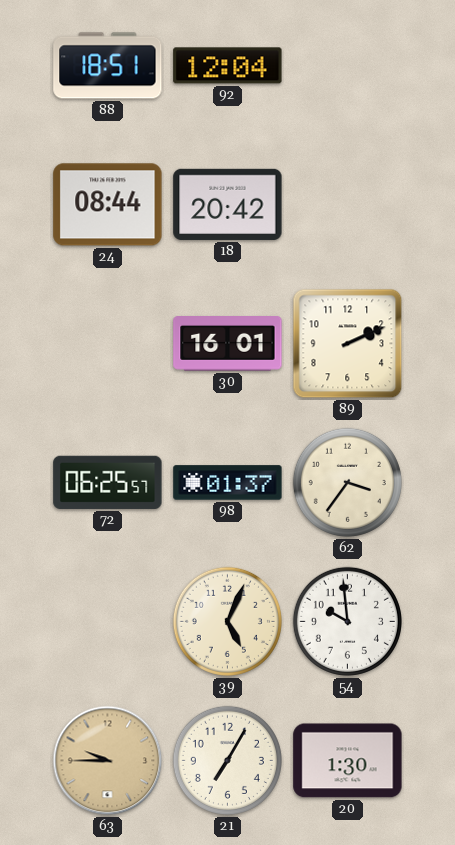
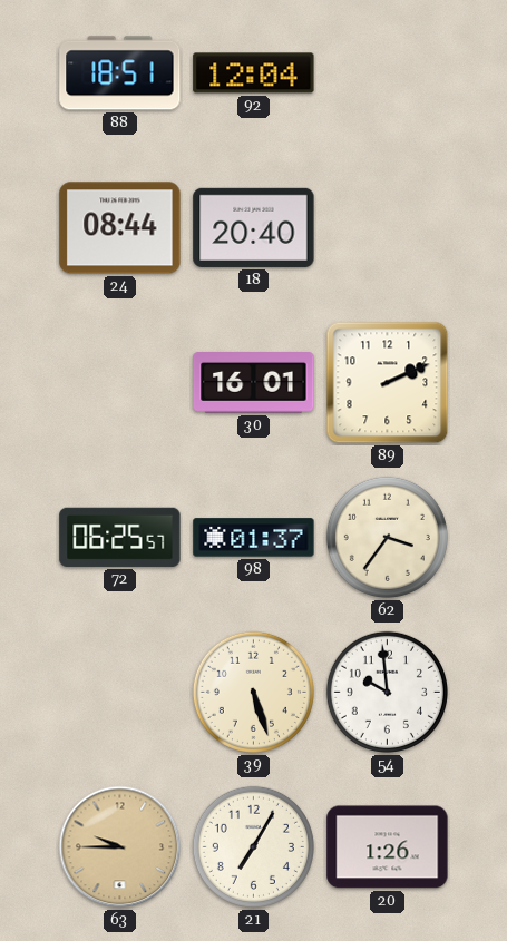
18: 20:42 -> 20:40 (254, 227)
39: 5:04 -> 5:27 (253, 692)
20: 1:30 -> 1:26 (388, 847)
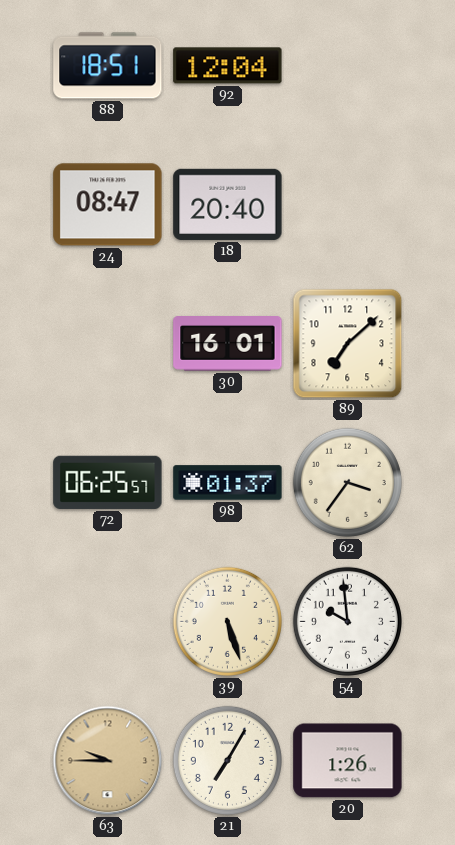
24: 08:44 -> 08:47 (108, 205)
89: 2:11 -> 7:08 (348, 344)
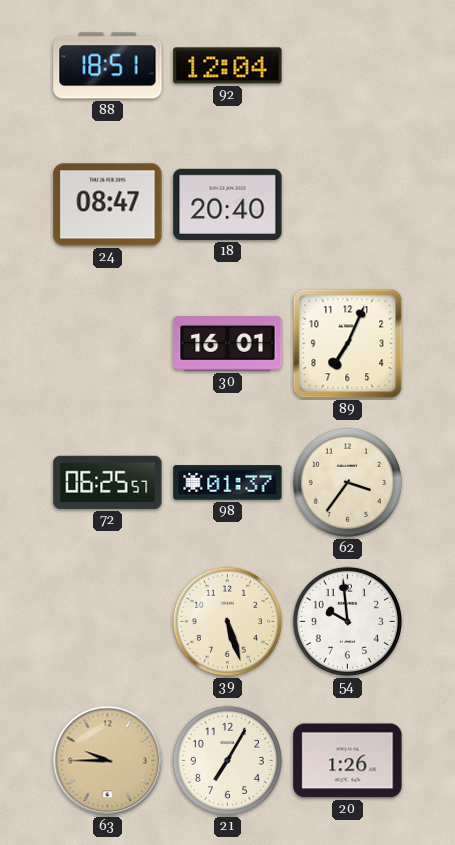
89: 7:08 -> 7:04 (348, 344)
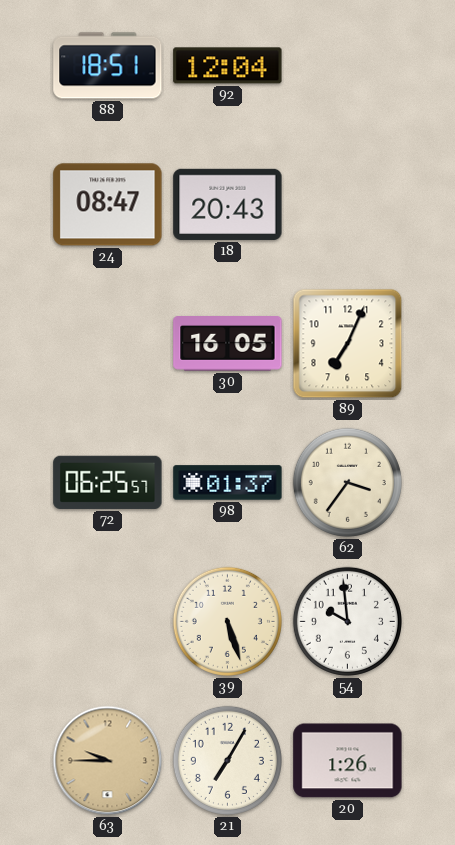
18: 20:40 -> 20:43 (228, 204)
30: 16:01 -> 16:05 (228, 344)
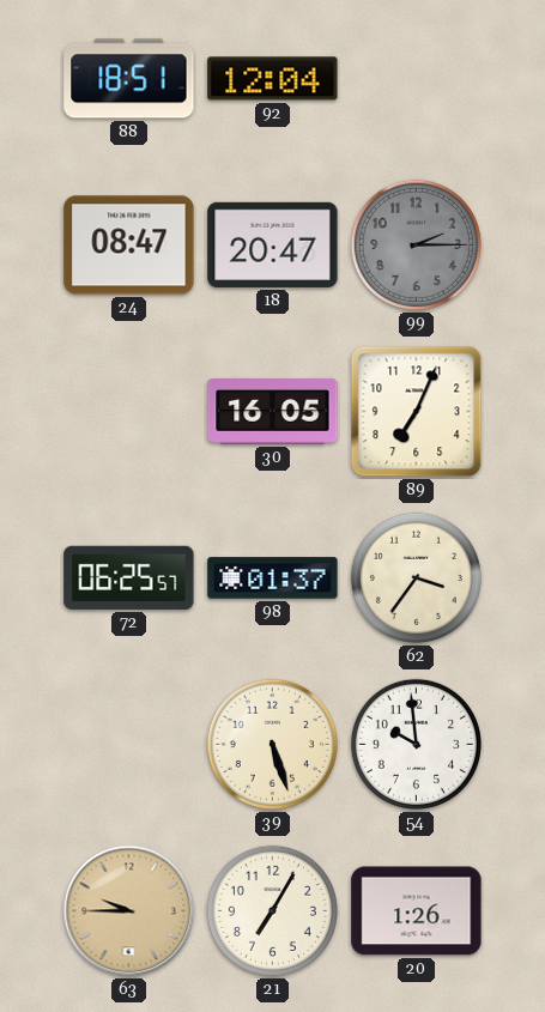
18: 20:43 -> 20:47 (273, 244)
99: none -> 2:15 (416, 244)
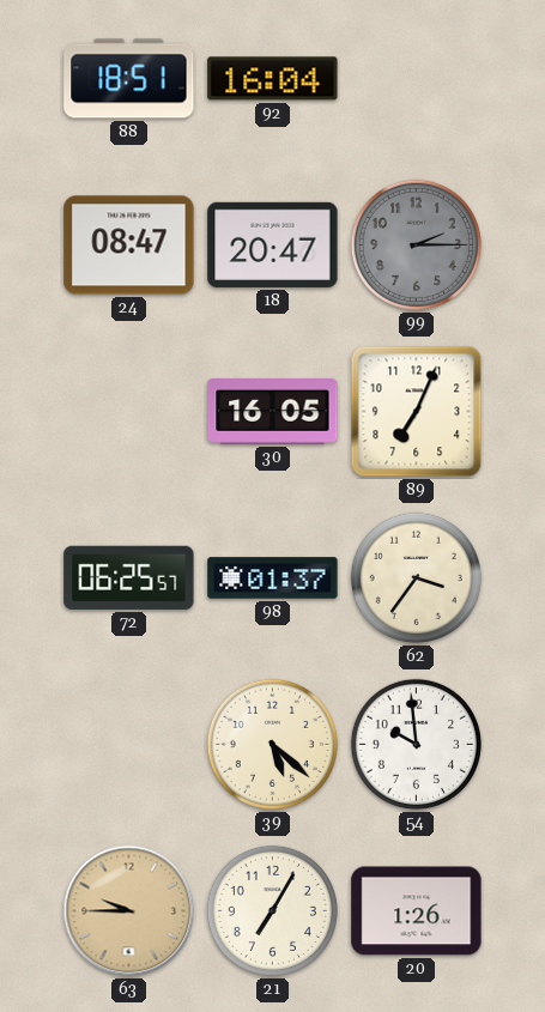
92: 12:04 -> 16:04 (273, 79)
39: 5:27 -> 5:22 (272, 744)
